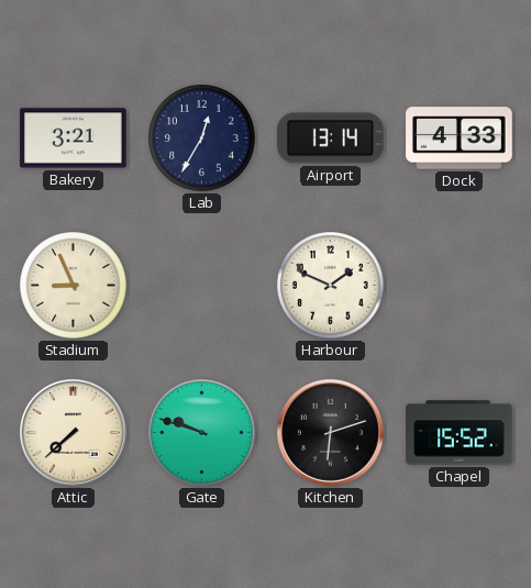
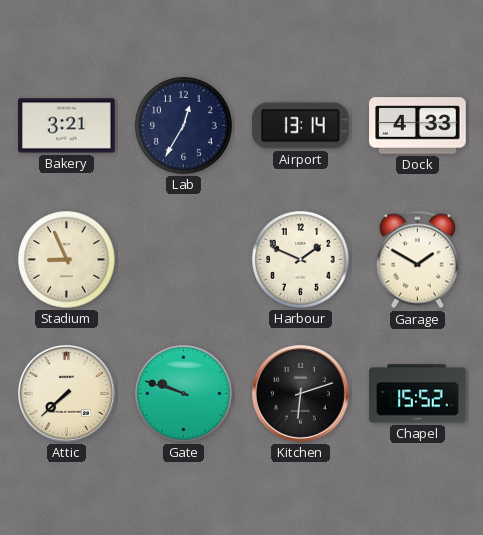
Garage: none -> 1:50 (417, 260)
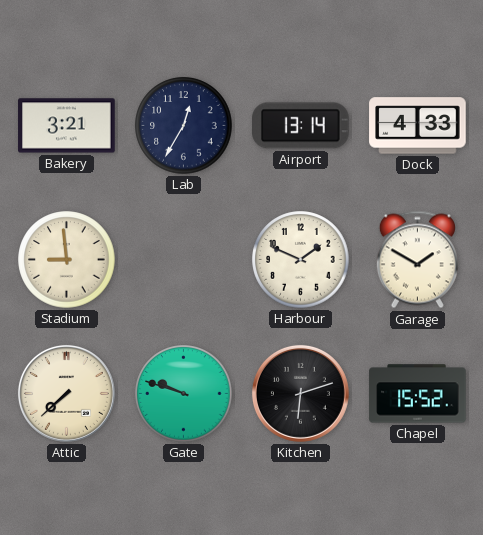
Stadium: 8:56 -> 8:59 (67, 260)
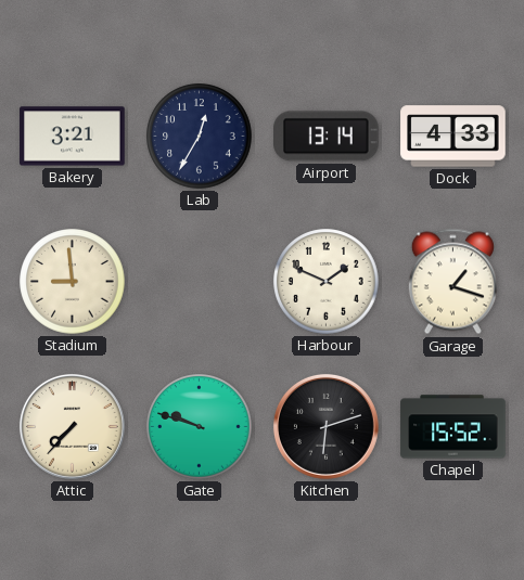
Garage: 1:50 -> 1:18 (452, 282)
Attic: 7:38 -> 7:37 (72, 426)
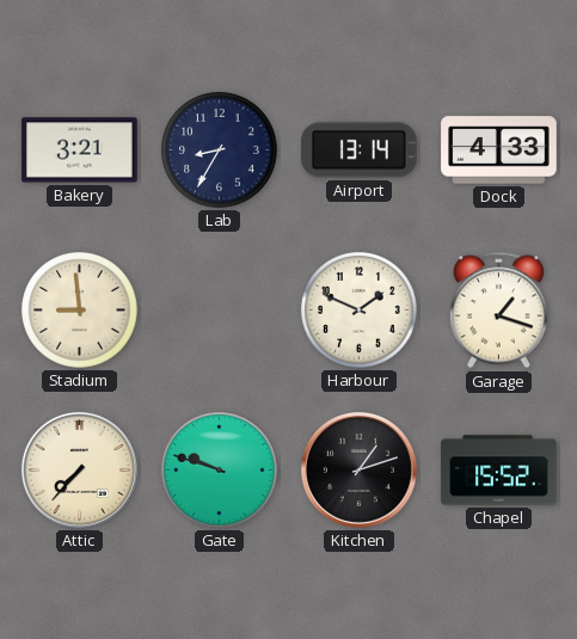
Lab: 12:35 -> 8:35 (220, 150)
Kitchen: 6:12 -> 1:12 (358, 469)
